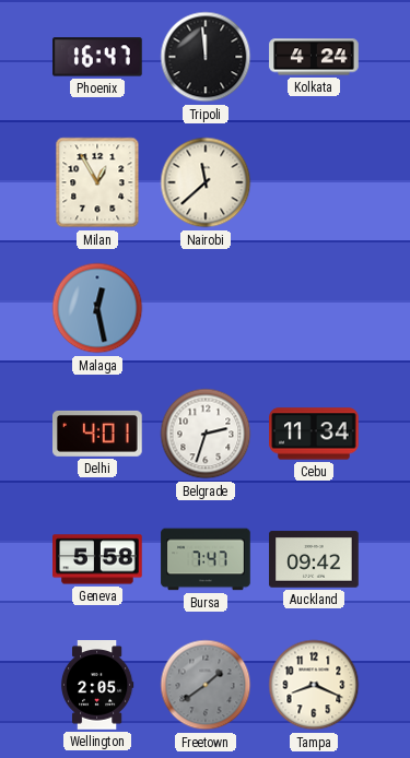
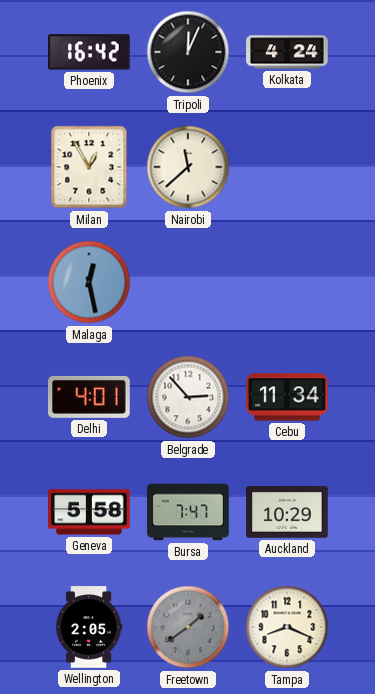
Phoenix: 16:47 -> 16:42 (89, 52)
Tripoli: 11:59 -> 12:04 (188, 52)
Belgrade: 2:33 -> 2:53 (188, 397)
Auckland: 09:42 -> 10:29 (287, 512)
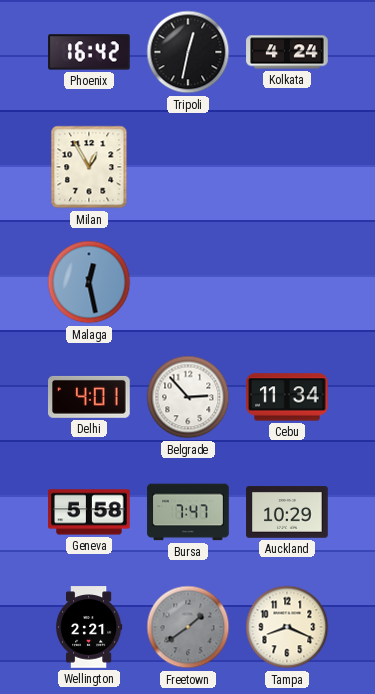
Tripoli: 12:04 -> 12:32 (188, 52)
Nairobi: 11:38 -> none (188, 167)
Wellington: 2:05 -> 2:21 (89, 627)
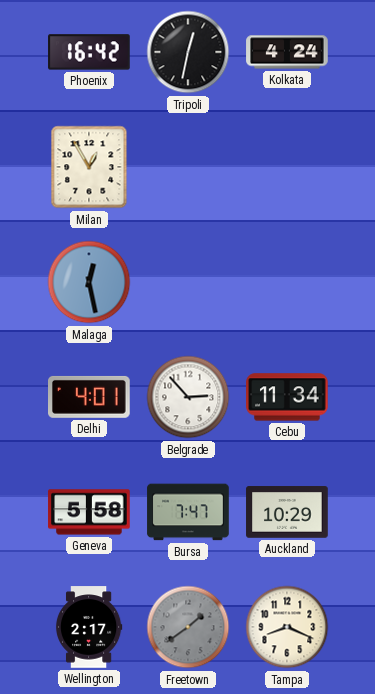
Wellington: 2:21 -> 2:17 (89, 627)
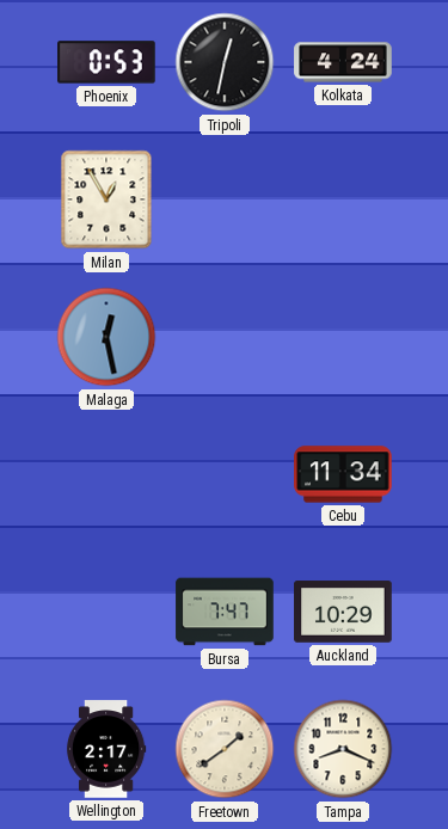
Phoenix: 16:42 -> 0:53 (106, 62)
Delhi: 4:01 -> none (90, 397)
Belgrade: 2:53 -> none (188, 397)
Geneva: 5:58 -> none (89, 512)
Freetown dial: grey -> cream (225, 749)
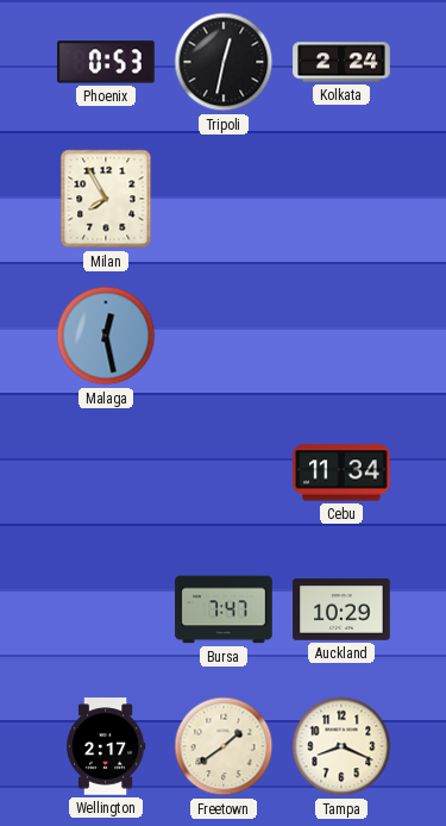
Kolkata: 4:24 -> 2:24 (341, 62)
Milan: 12:55 -> 7:55 (106, 199)
